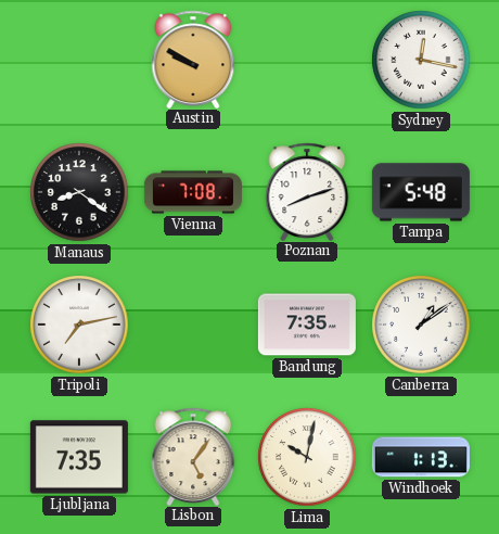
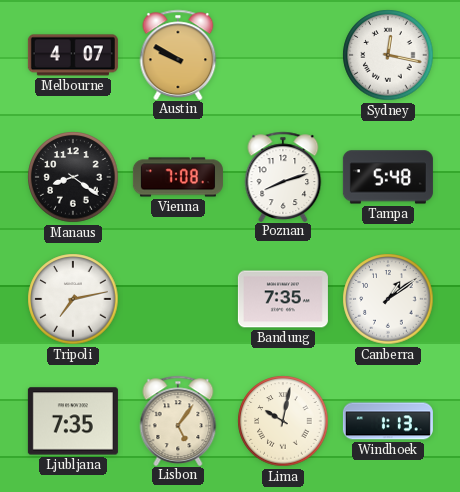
Melbourne: none -> 4:07 (73, 55)
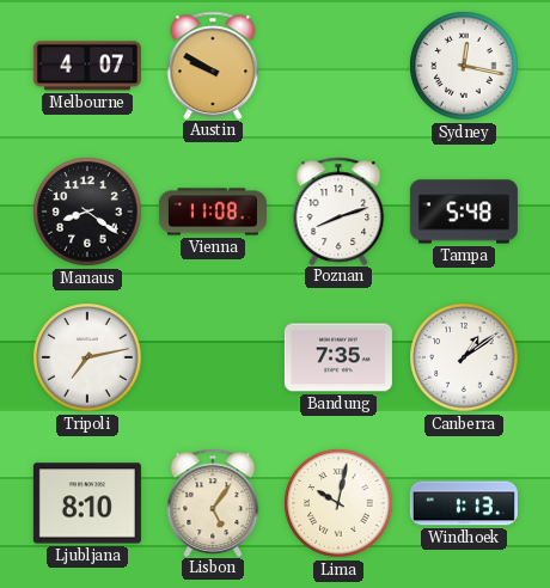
Vienna: 7:08 -> 11:08 (213, 212)
Ljubljana: 7:35 -> 8:10 (87, 503)
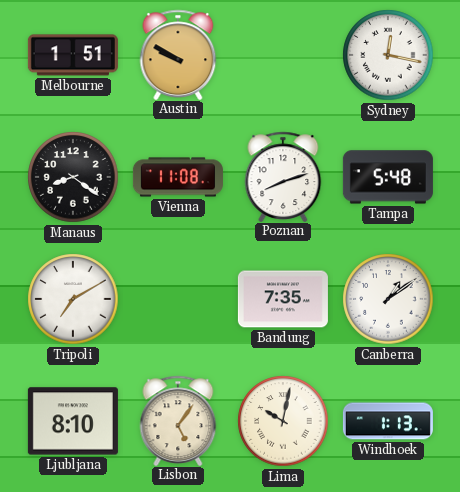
Melbourne: 4:07 -> 1:51 (73, 55)
Tripoli: 7:13 -> 7:10 (73, 299)
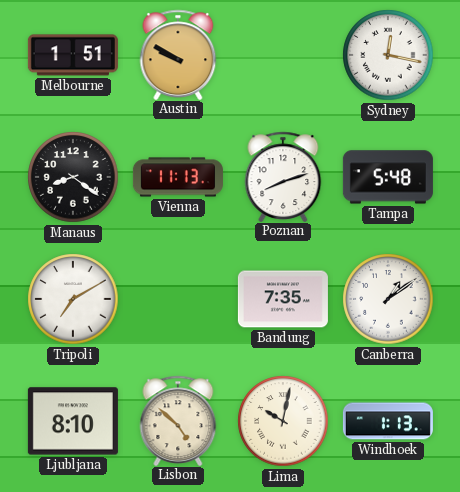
Vienna: 11:08 -> 11:13 (178, 177)
Lisbon: 5:06 -> 4:52 (178, 420)
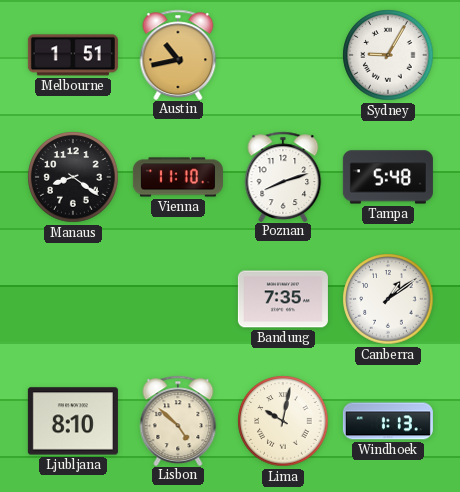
Austin: 9:50 -> 10:43 (178, 54)
Sydney: 12:17 -> 9:05 (388, 55)
Vienna: 11:13 -> 11:10 (178, 177)
Tripoli: 7:10 -> none (73, 299)
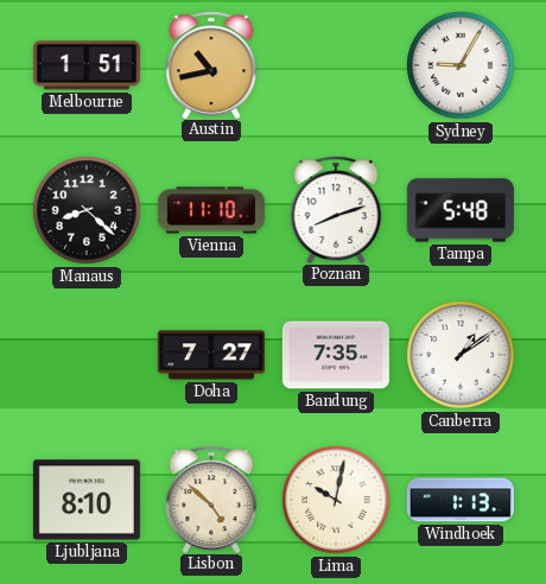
Manaus: 8:21 -> 8:22 (87, 210)
Doha: none -> 7:27 (211, 355)
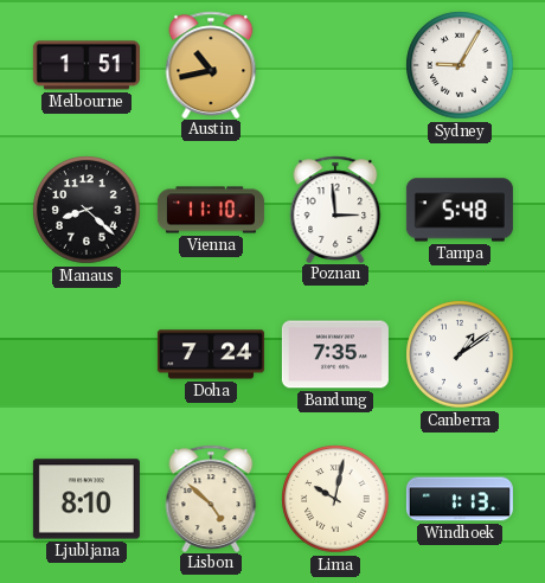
Poznan: 8:12 -> 2:59 (335, 209)
Doha: 7:27 -> 7:24 (211, 354)
